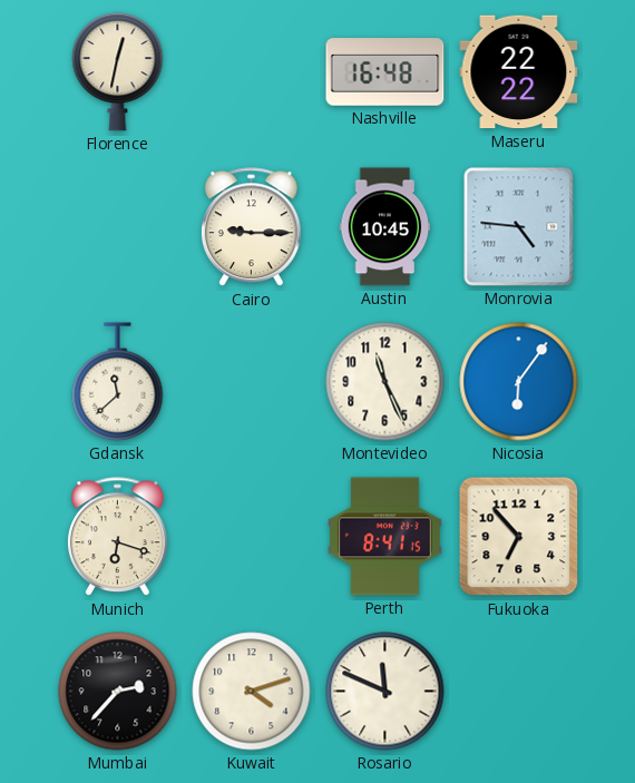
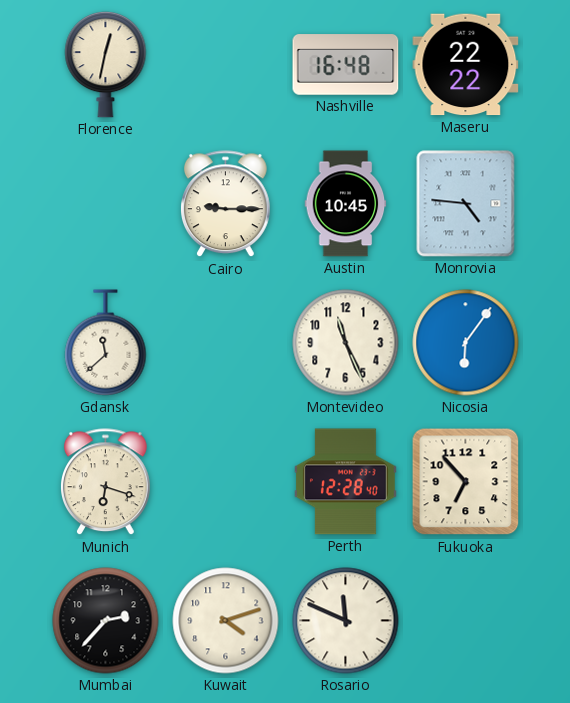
Perth: 8:41 -> 12:28 (345, 482)
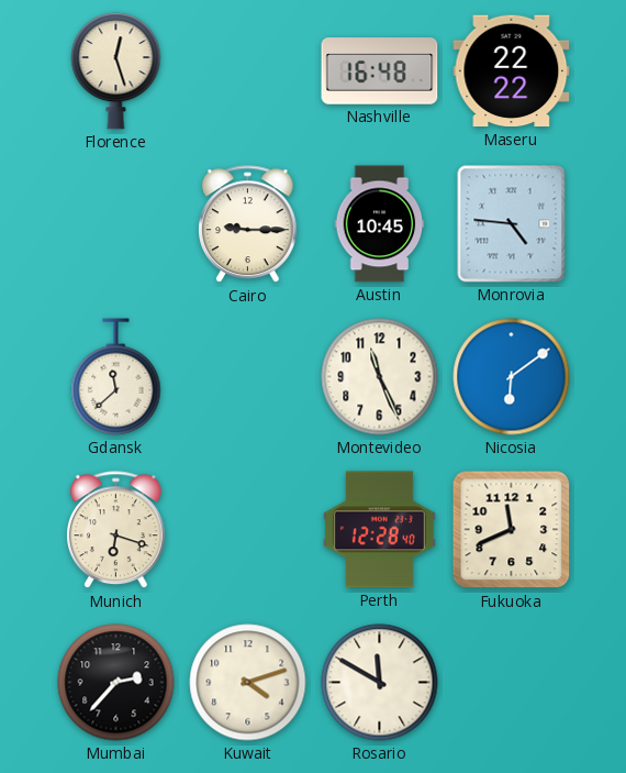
Florence: 12:32 -> 12:27 (116, 70)
Nicosia: 6:06 -> 6:09 (512, 377)
Fukuoka: 6:53 -> 11:41 (512, 530)
Rosario: 11:49 -> 11:50 (380, 683)
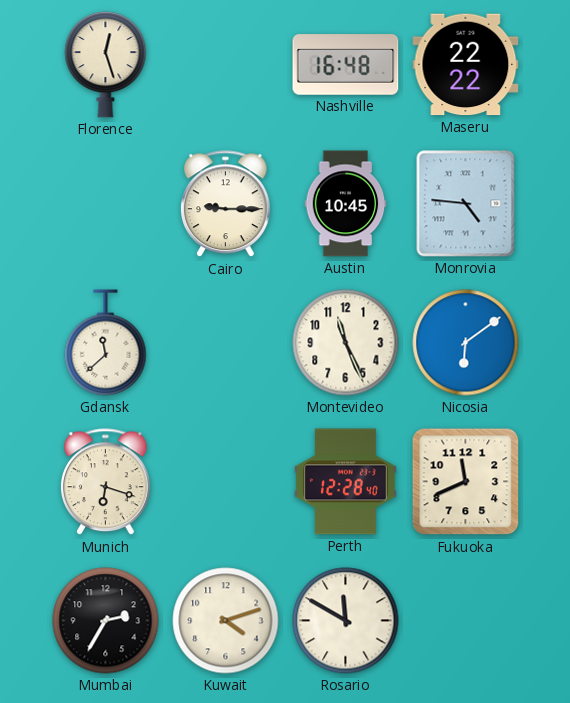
Mumbai: 2:37 -> 2:35 (106, 621)
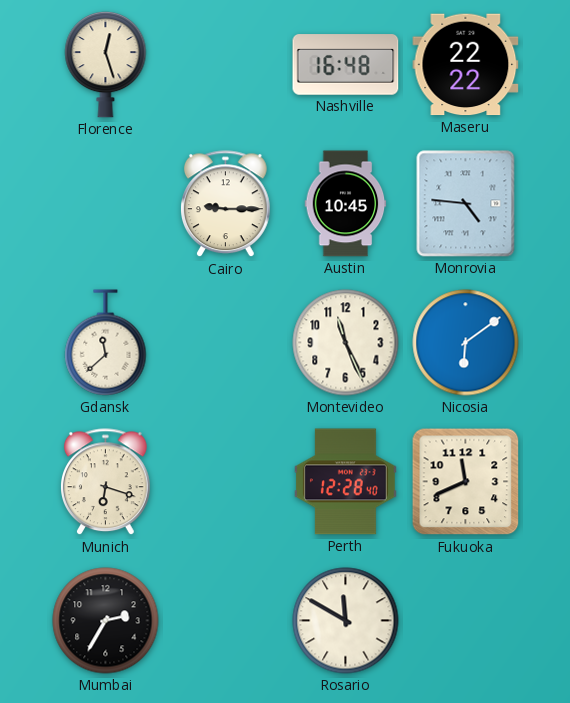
Kuwait: 4:12 -> none (226, 621)
